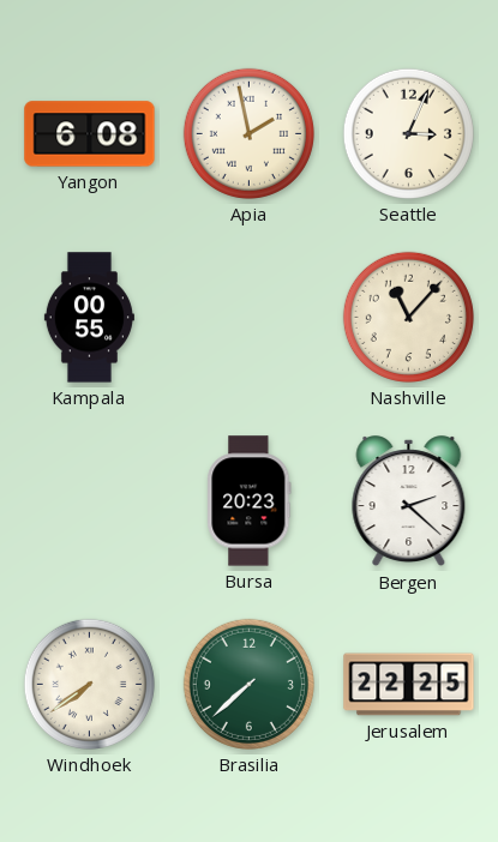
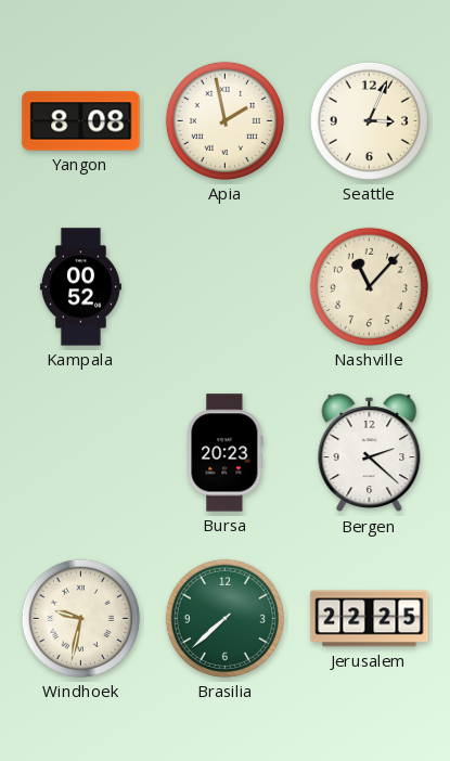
Yangon: 6:08 -> 8:08 (81, 121)
Kampala: 00:55 -> 00:52 (80, 287)
Windhoek: 7:39 -> 9:32 (80, 618)
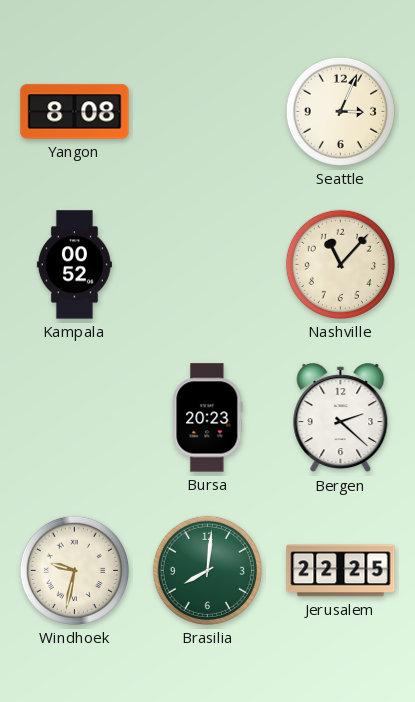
Apia: 1:58 -> none (224, 120)
Brasilia: 7:38 -> 8:01 (207, 570)
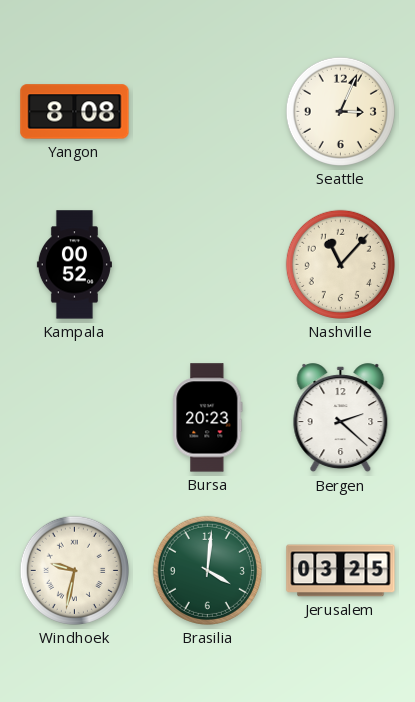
Brasilia: 8:01 -> 4:01 (207, 570)
Jerusalem: 22:25 -> 03:25 (341, 571)
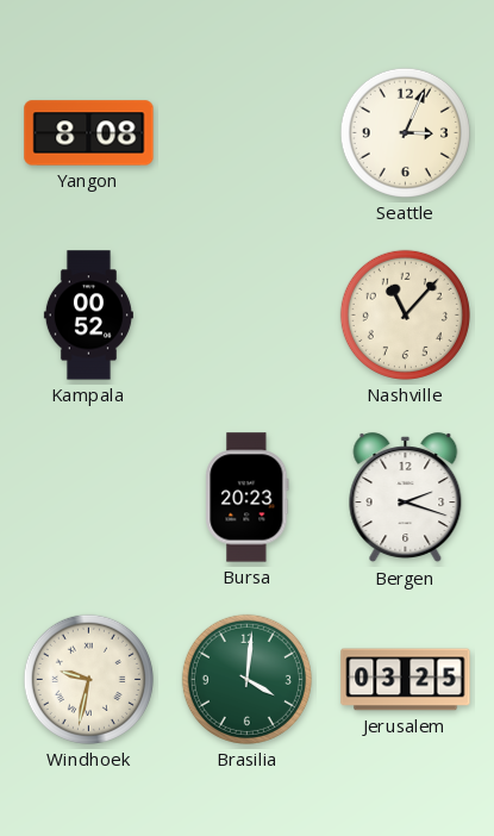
Bergen: 2:22 -> 2:18 (406, 498)
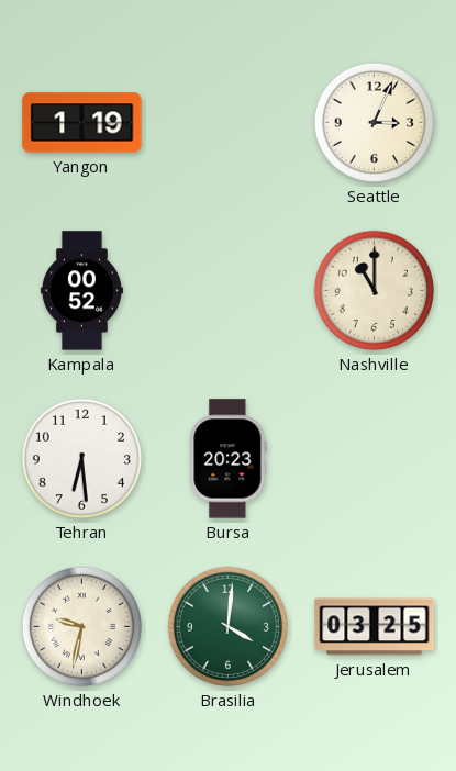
Yangon: 8:08 -> 1:19 (82, 123)
Nashville: 11:07 -> 11:00 (374, 290)
Tehran: none -> 6:29 (81, 458)
Bergen: 2:18 -> none (406, 498)
